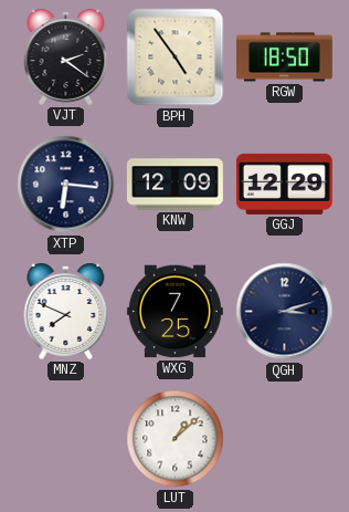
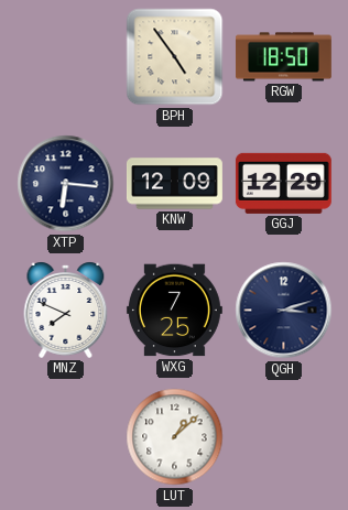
VJT: 2:21 -> none (66, 56)
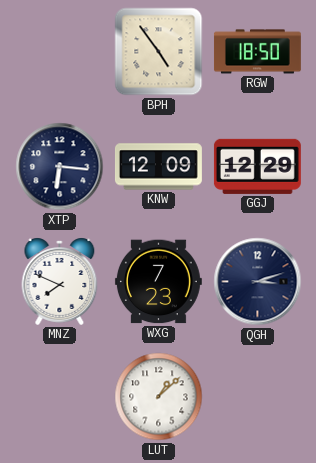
WXG: 7:25 -> 7:23 (158, 282)
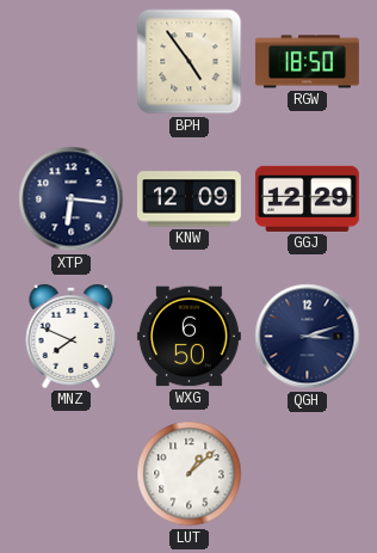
WXG: 7:23 -> 6:50 (188, 337)
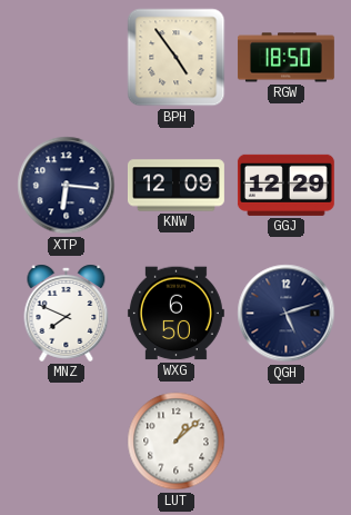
QGH: 3:12 -> 5:12 (287, 314)
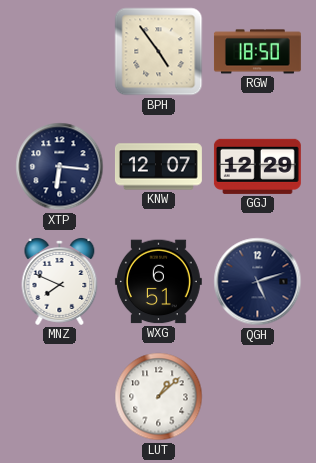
KNW: 12:09 -> 12:07 (158, 167)
WXG: 6:50 -> 6:51 (158, 282)
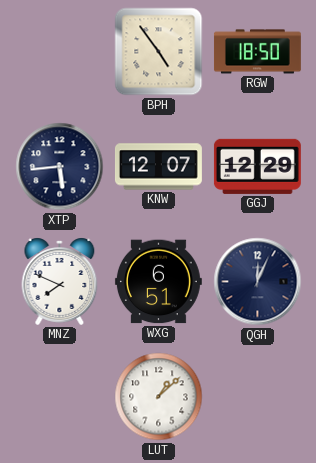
XTP: 6:16 -> 5:44 (60, 167)
QGH: 5:12 -> 12:04 (258, 282)
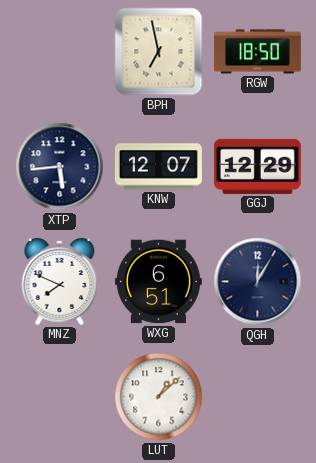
BPH: 4:54 -> 6:58 (159, 52)
QGH: 12:04 -> 12:05 (258, 282)
